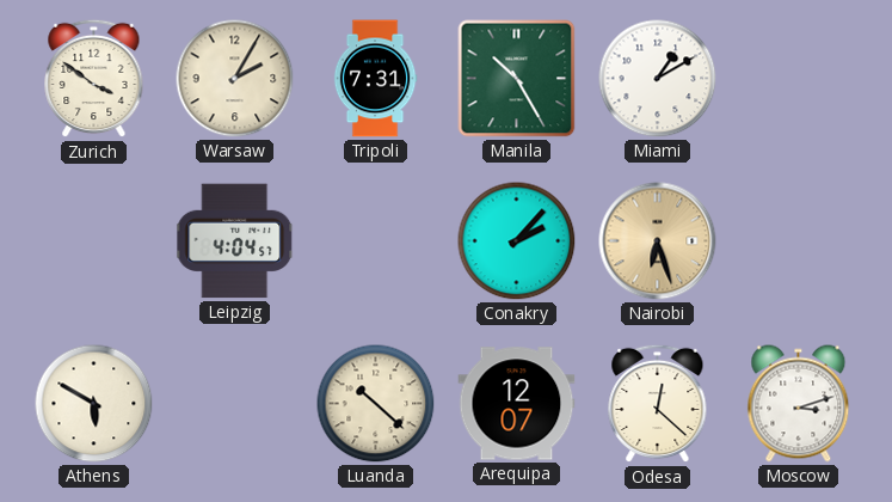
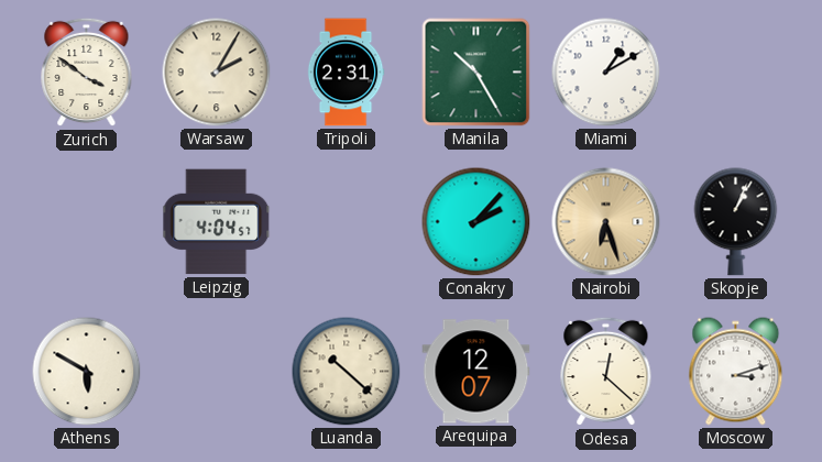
Tripoli: 7:31 -> 2:31 (346, 73)
Skopje: none -> 1:04 (736, 222)
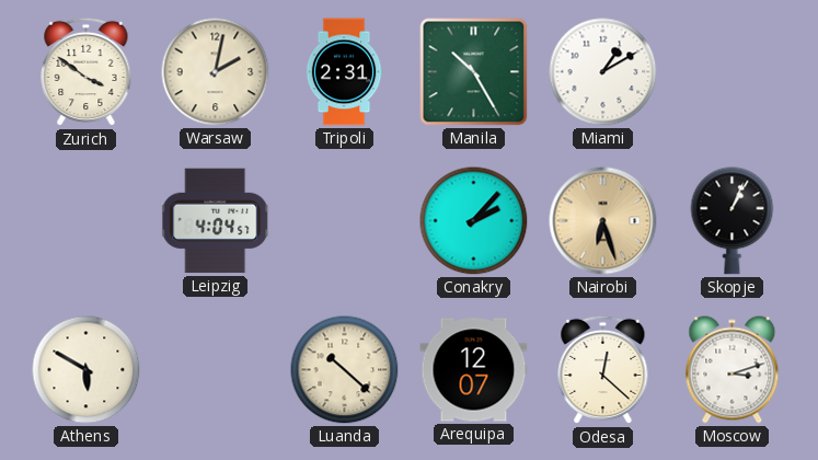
Warsaw: 2:05 -> 2:02 (216, 72)
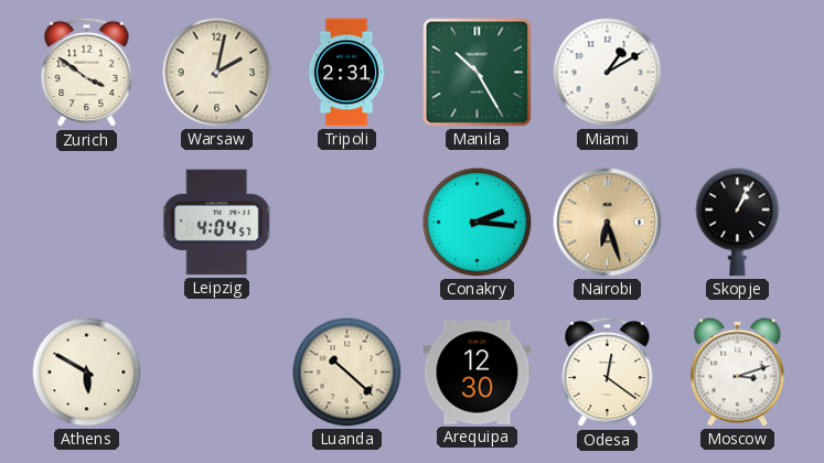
Conakry: 2:07 -> 2:16 (478, 223)
Arequipa: 12:07 -> 12:30 (478, 373)
Odesa: 12:22 -> 12:21 (608, 373)
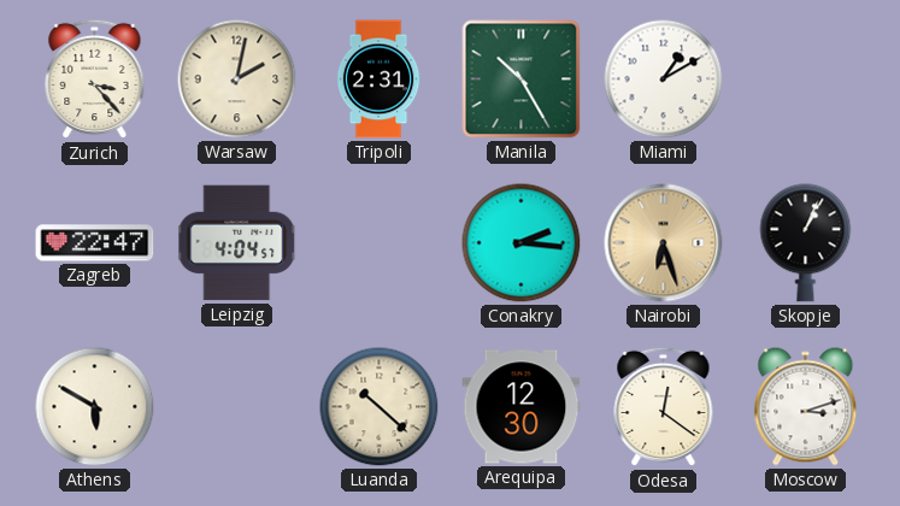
Zurich: 3:51 -> 3:23 (95, 80)
Zagreb: none -> 22:47 (95, 243)
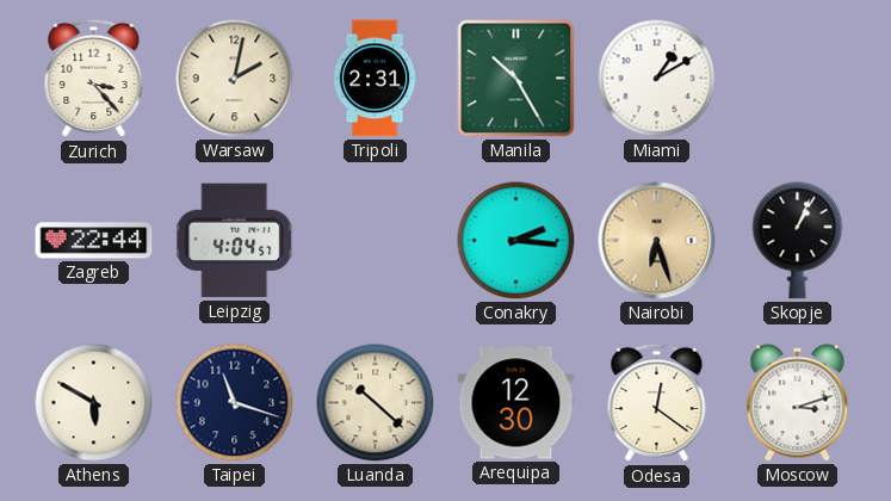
Zagreb: 22:47 -> 22:44 (94, 241)
Taipei: none -> 11:18 (235, 403)
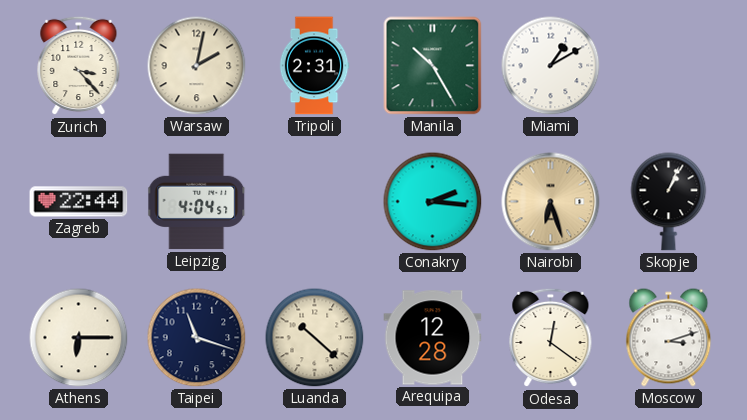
Athens: 5:50 -> 6:15 (79, 338)
Arequipa: 12:30 -> 12:28 (433, 338)
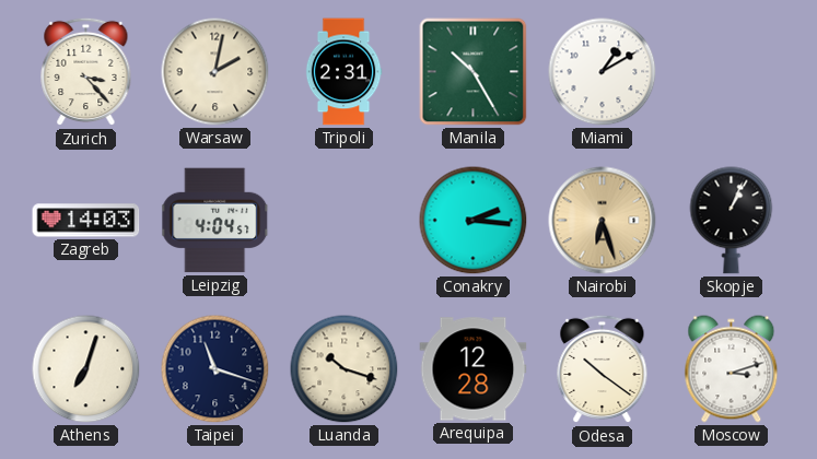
Zagreb: 22:44 -> 14:03 (86, 221)
Athens: 6:15 -> 7:03 (86, 369)
Luanda: 10:22 -> 10:18 (345, 369)
Odesa: 12:21 -> 10:21 (603, 369)
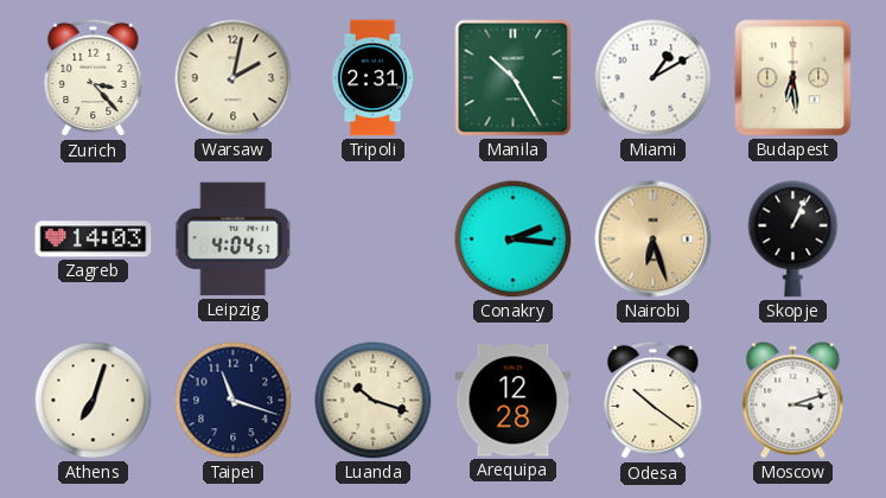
Budapest: none -> 6:29 (793, 78)
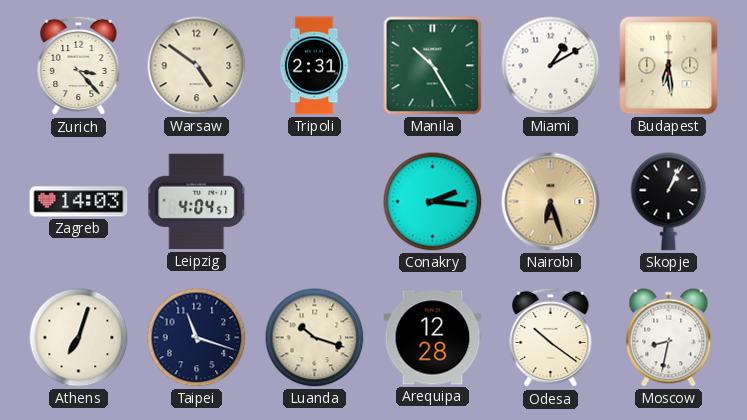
Warsaw: 2:02 -> 4:51 (197, 66)
Moscow: 3:12 -> 8:32 (669, 338)
